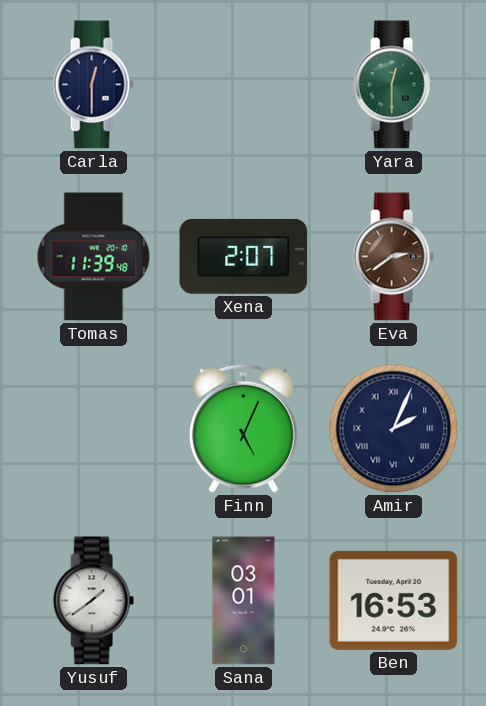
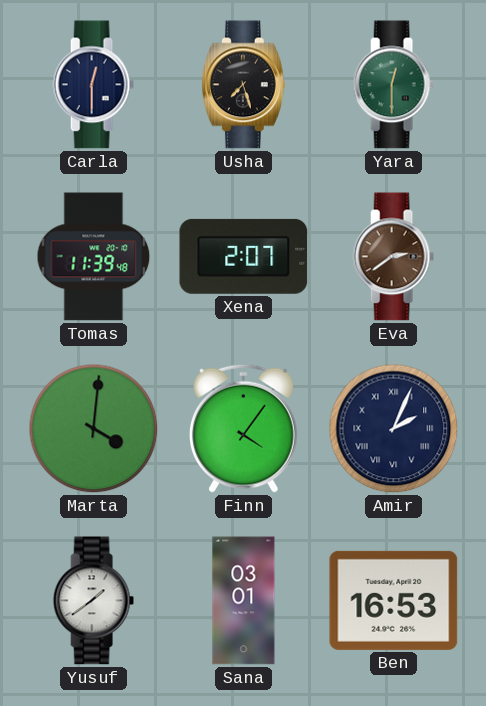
Usha: none -> 7:27 (243, 85)
Marta: none -> 4:01 (94, 429)
Finn: 5:04 -> 4:06 (243, 428)
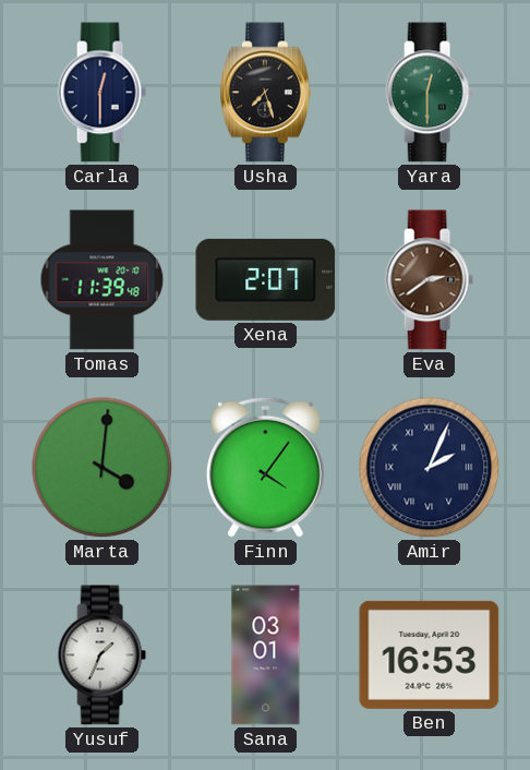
Yusuf: 1:39 -> 1:34 (101, 655)
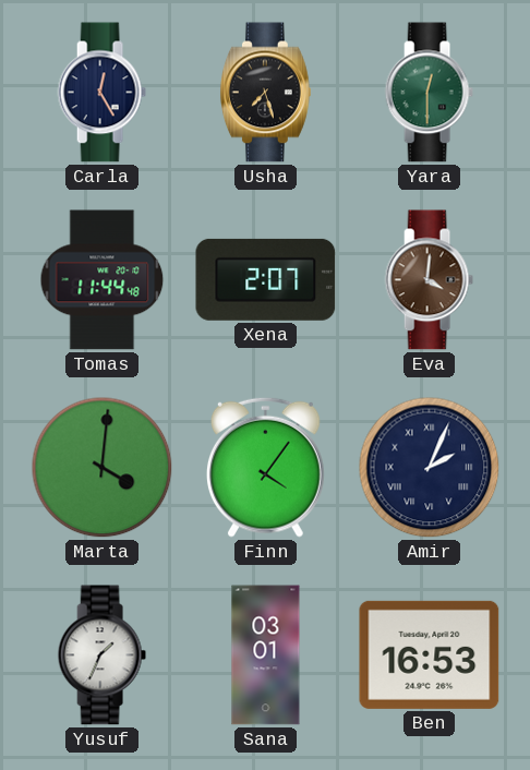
Carla: 12:30 -> 12:25 (101, 93)
Tomas: 11:39 -> 11:44 (103, 280)
Eva: 2:39 -> 4:01 (429, 280)
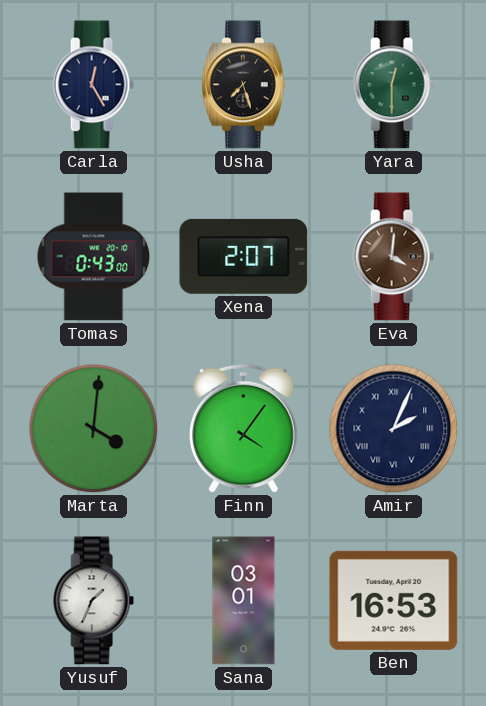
Tomas: 11:44 -> 0:43 (94, 257)
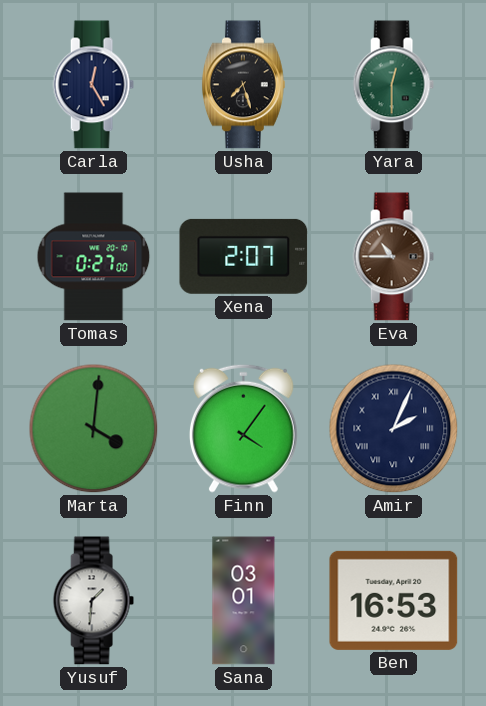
Tomas: 0:43 -> 0:27 (94, 257)
Eva: 4:01 -> 10:45 (393, 257)
Yusuf: 1:34 -> 1:31 (93, 601)
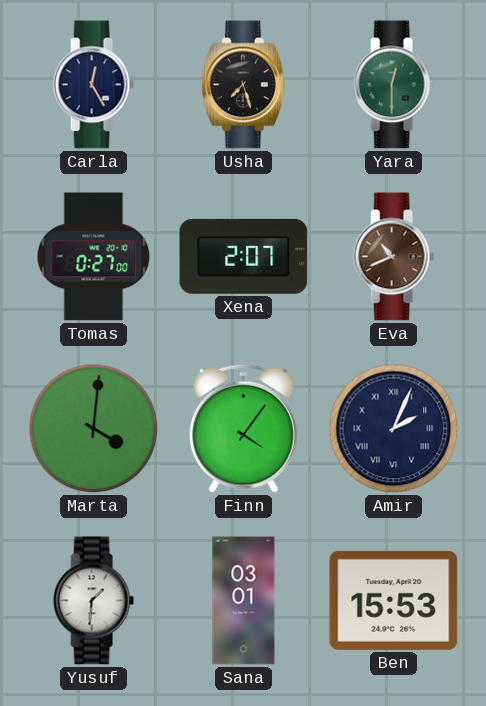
Eva: 10:45 -> 10:41 (393, 257)
Ben: 16:53 -> 15:53 (394, 600)
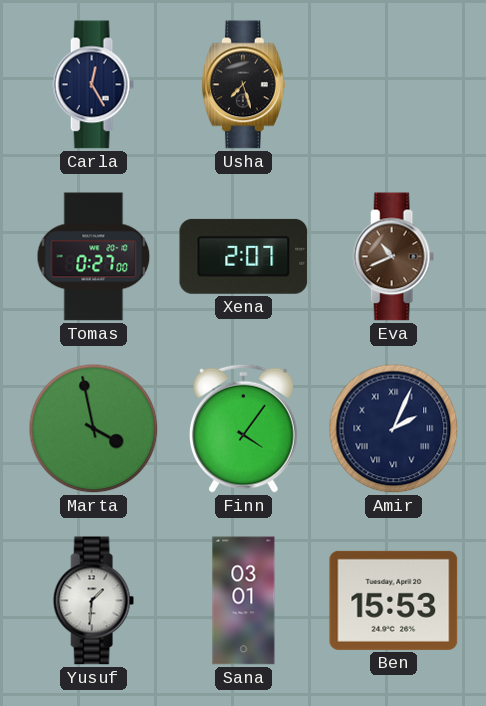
Yara: 12:30 -> none (393, 85)
Marta: 4:01 -> 3:58 (94, 429)
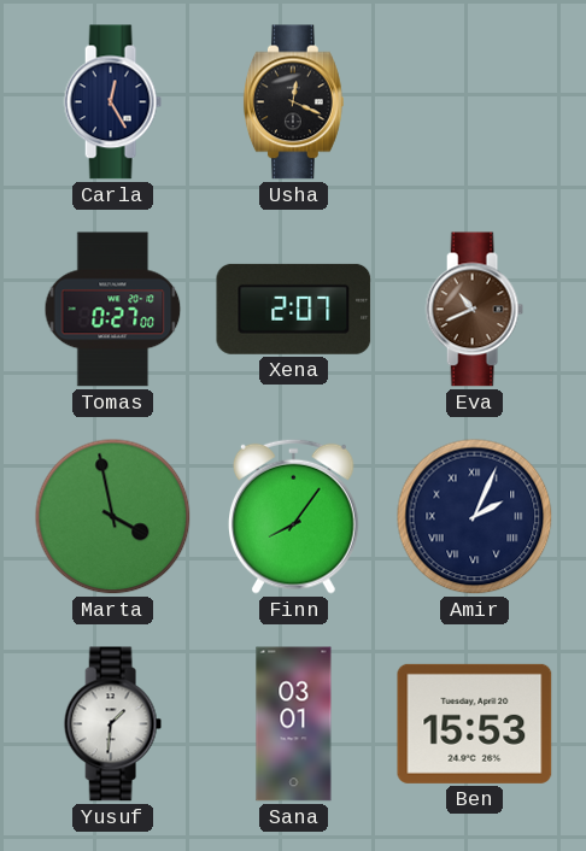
Usha: 7:27 -> 12:19 (293, 102)
Finn: 4:06 -> 8:06 (293, 516)
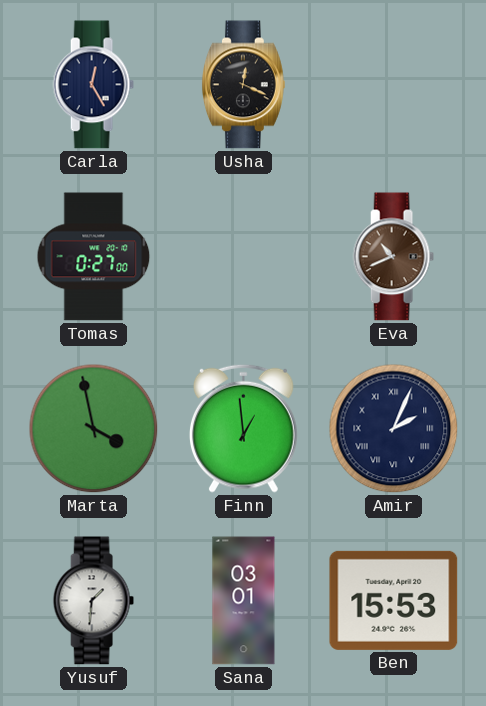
Xena: 2:07 -> none (294, 309)
Finn: 8:06 -> 12:59 (243, 428)
